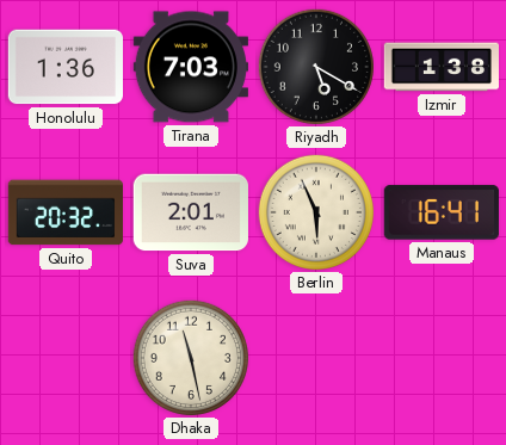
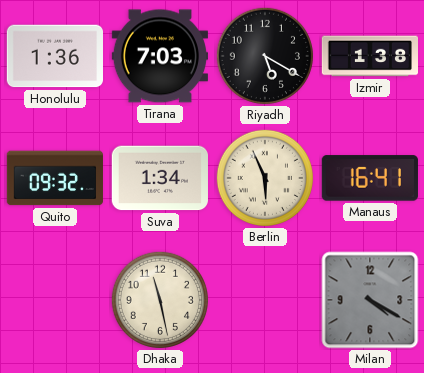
Quito: 20:32 -> 09:32 (54, 178)
Suva: 2:01 -> 1:34 (160, 178)
Milan: none -> 4:20 (370, 300)
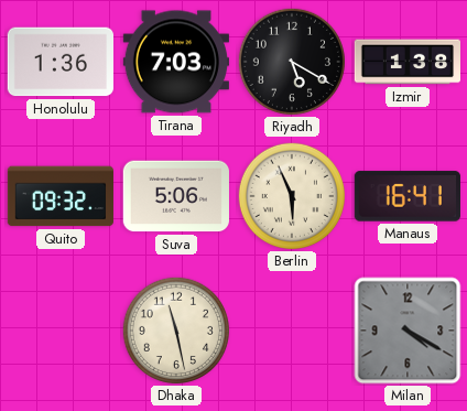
Suva: 1:34 -> 5:06 (176, 196)
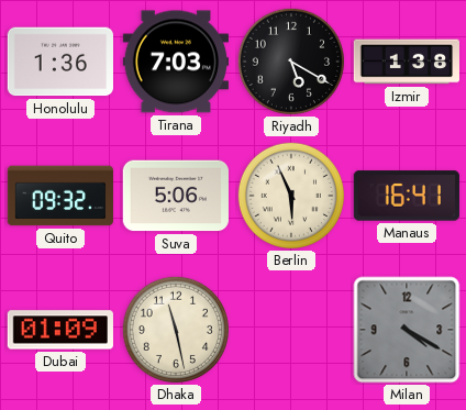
Dubai: none -> 01:09 (60, 330)
